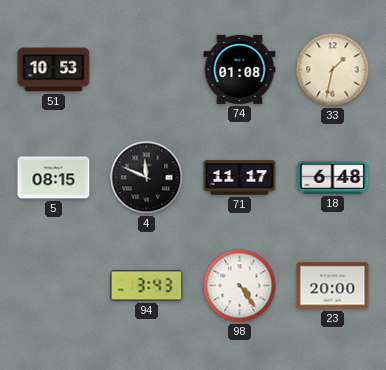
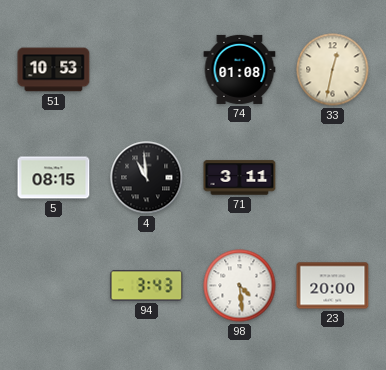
33: 1:32 -> 12:32 (333, 70)
4: 11:49 -> 10:59 (147, 178)
71: 11:17 -> 3:11 (240, 178)
18: 6:48 -> none (333, 178)
98: 4:24 -> 4:29 (240, 286)
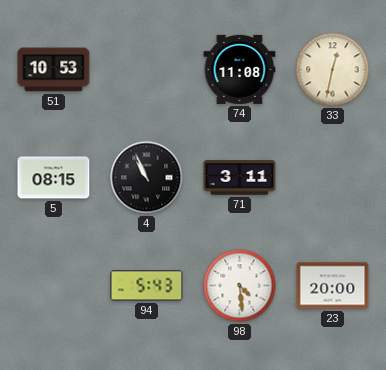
74: 01:08 -> 11:08 (240, 69)
4: 10:59 -> 10:56 (147, 178)
94: 3:43 -> 5:43 (147, 286)
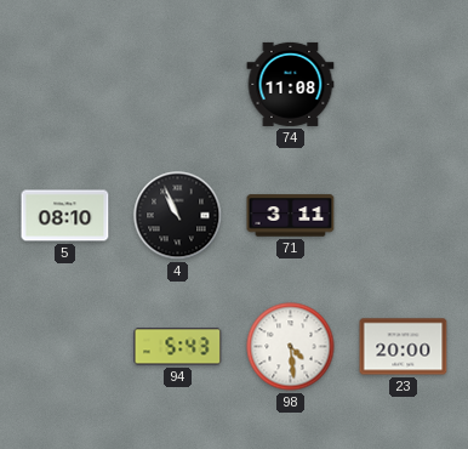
51: 10:53 -> none (54, 70)
33: 12:32 -> none (333, 70)
5: 08:15 -> 08:10 (65, 216)
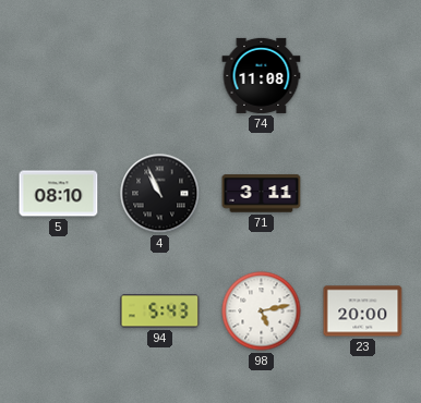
98: 4:29 -> 5:13 (262, 312)
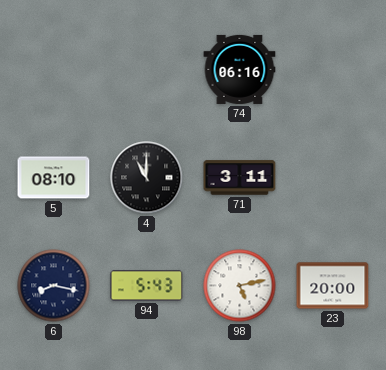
74: 11:08 -> 06:16 (240, 69)
4: 10:56 -> 11:00 (147, 178)
6: none -> 8:17 (54, 286)
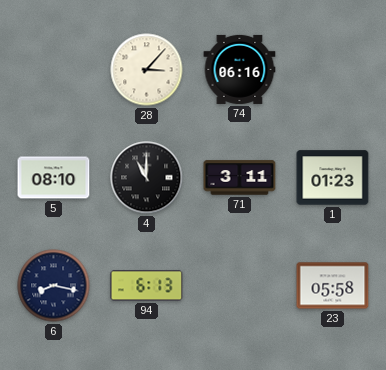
28: none -> 3:07 (147, 70)
1: none -> 01:23 (333, 178)
94: 5:43 -> 6:13 (147, 286)
98: 5:13 -> none (240, 286)
23: 20:00 -> 05:58 (333, 286)
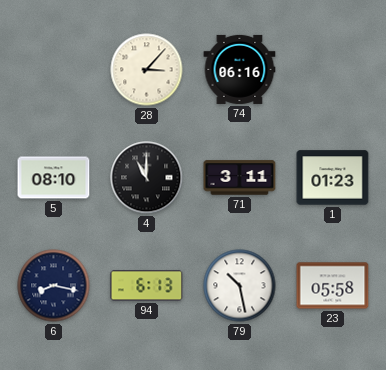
79: none -> 10:28 (240, 286)
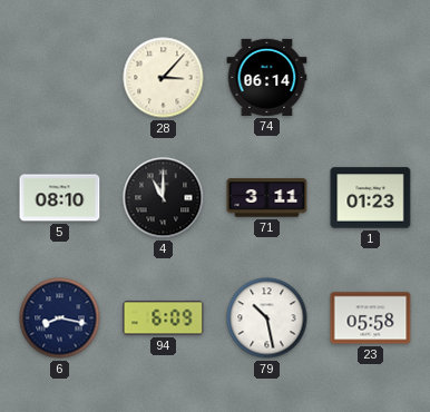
74: 06:16 -> 06:14 (267, 77)
94: 6:13 -> 6:09 (164, 318)
